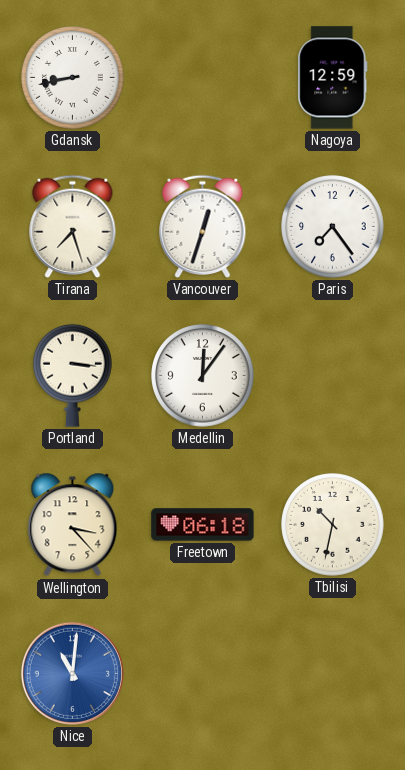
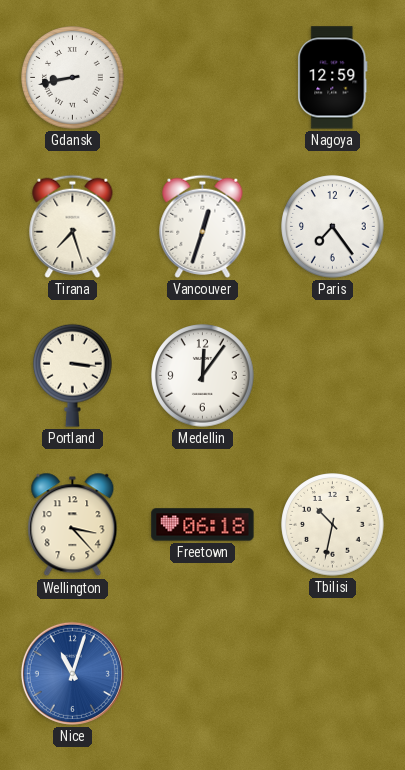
Nice: 11:01 -> 11:03 (72, 673)
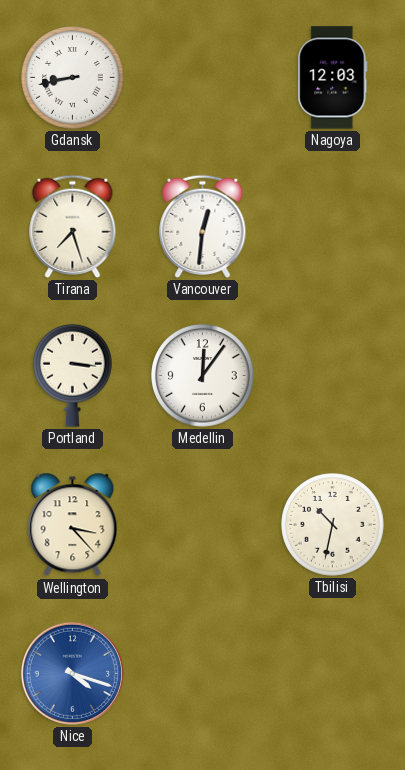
Nagoya: 12:59 -> 12:03 (333, 78)
Vancouver: 12:33 -> 12:31 (203, 226)
Paris: 7:24 -> none (333, 227)
Freetown: 06:18 -> none (203, 525)
Nice: 11:03 -> 4:18 (72, 673)
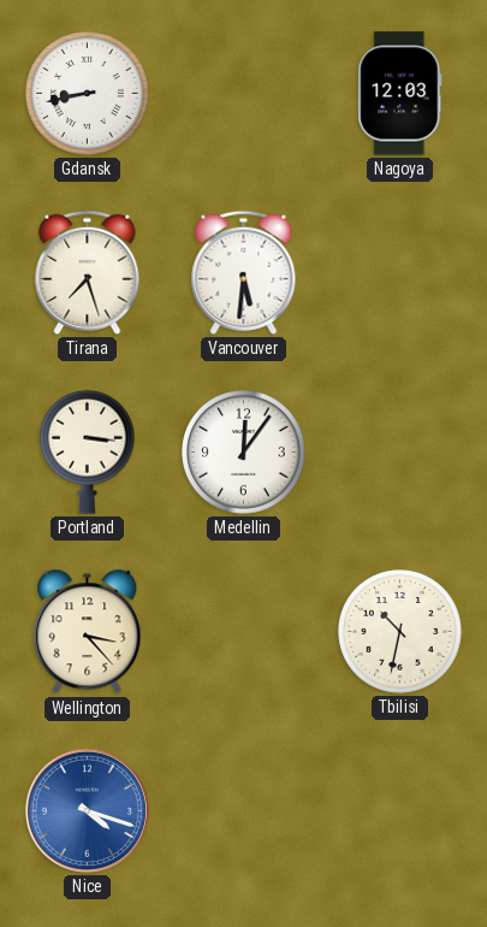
Vancouver: 12:31 -> 5:31 (244, 272)
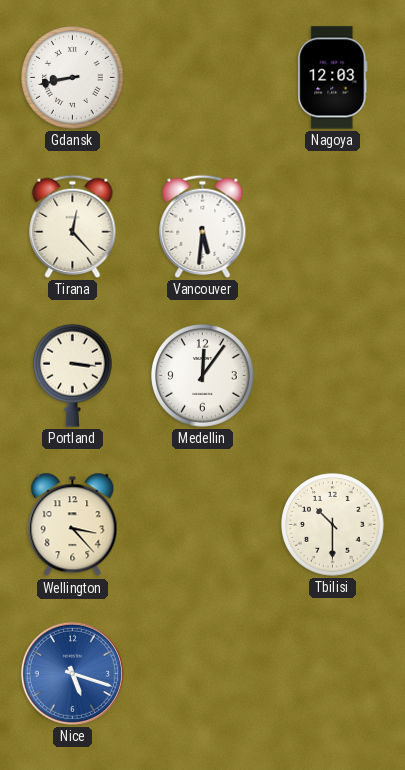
Tirana: 7:27 -> 12:23 (73, 226)
Tbilisi: 10:32 -> 10:30 (333, 525)
Nice: 4:18 -> 5:18 (72, 673)
